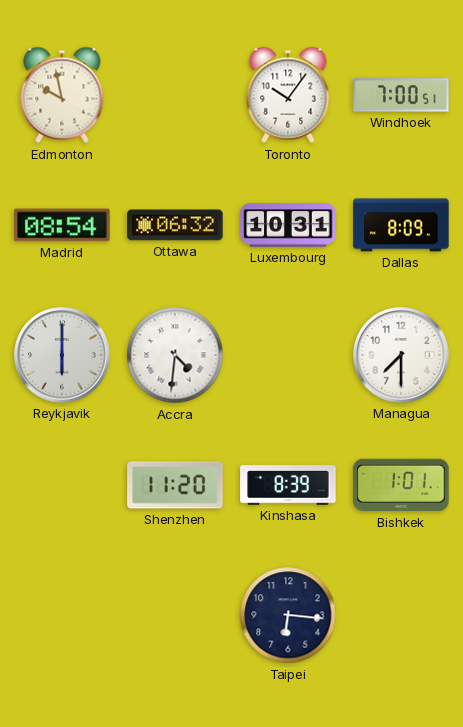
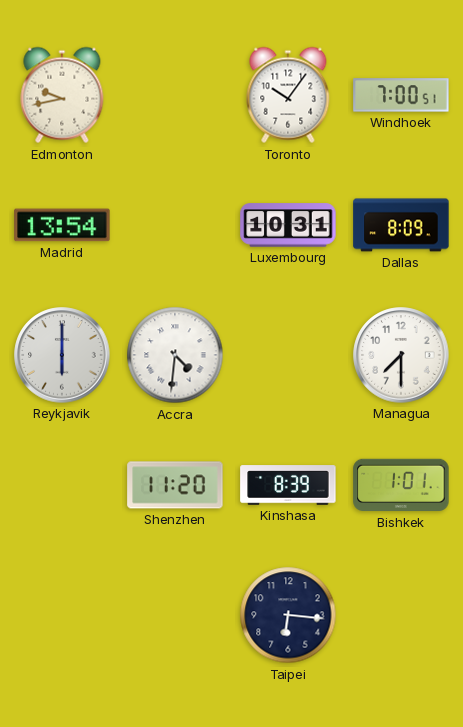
Edmonton: 9:58 -> 9:43 (62, 95)
Madrid: 08:54 -> 13:54 (62, 225)
Ottawa: 06:32 -> none (175, 225)
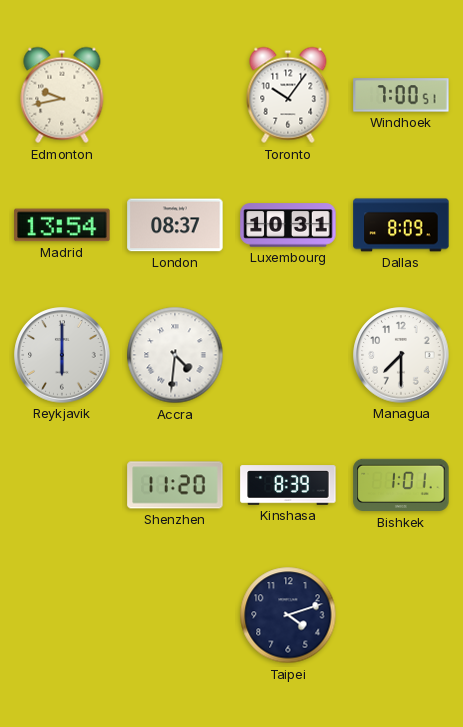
London: none -> 08:37 (175, 225)
Taipei: 6:16 -> 4:12 (288, 615)
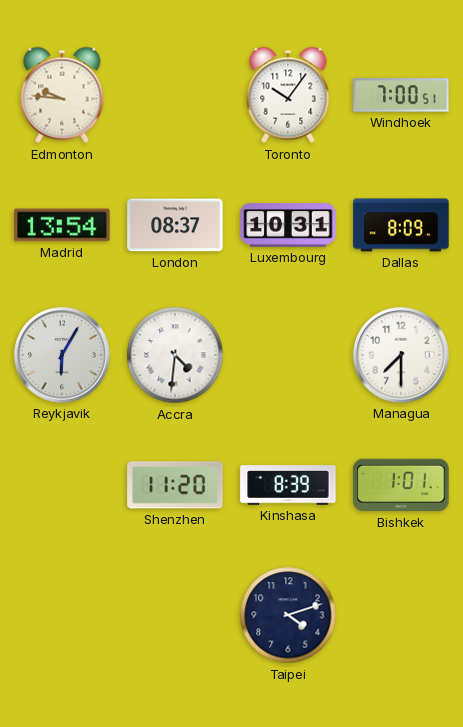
Edmonton: 9:43 -> 9:46 (62, 95)
Reykjavik: 6:00 -> 6:05 (62, 355)
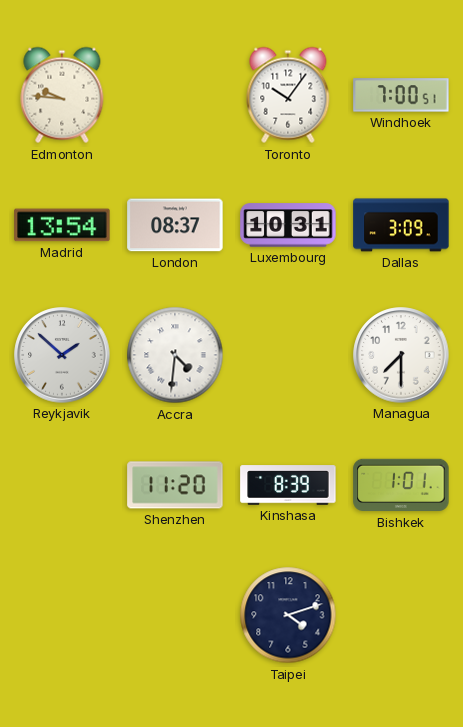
Dallas: 8:09 -> 3:09 (401, 225)
Reykjavik: 6:05 -> 1:52 (62, 355)
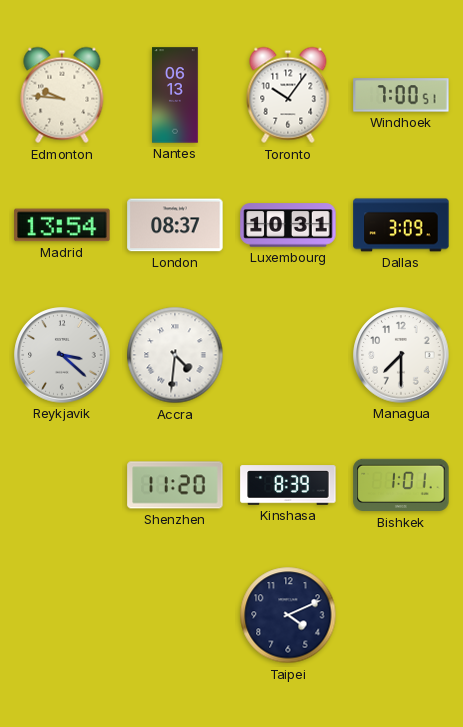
Nantes: none -> 06:13 (175, 95)
Reykjavik: 1:52 -> 3:22 (62, 355)
Taipei: 4:12 -> 4:11 (288, 615)
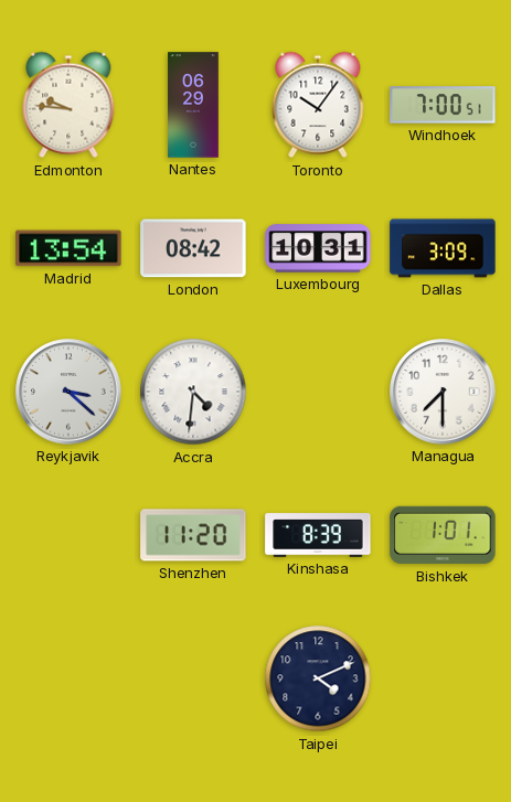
Nantes: 06:13 -> 06:29 (193, 105)
London: 08:37 -> 08:42 (193, 248)
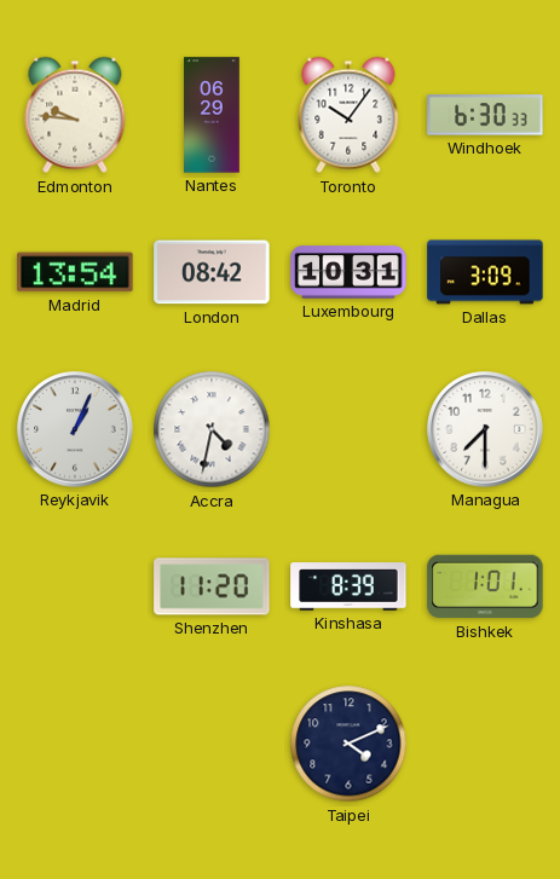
Windhoek: 7:00 -> 6:30 (485, 115)
Reykjavik: 3:22 -> 1:04 (75, 429)
Accra: 4:31 -> 4:32 (212, 429)
